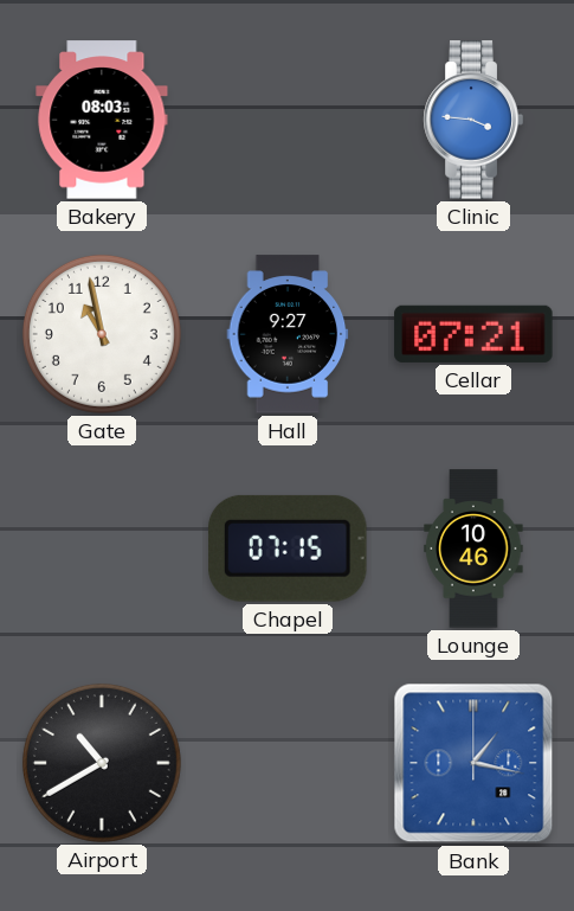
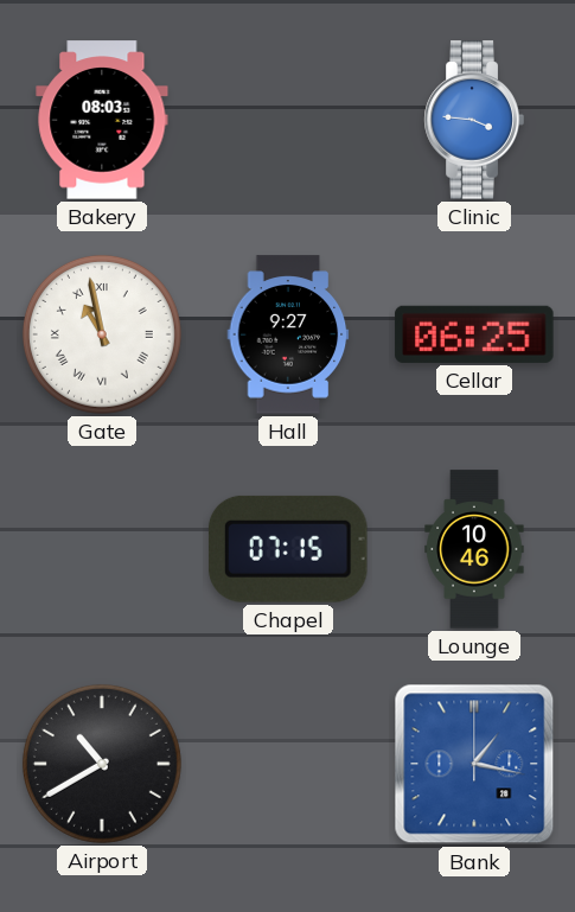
Gate numerals: Arabic -> Roman (102, 334)
Cellar: 07:21 -> 06:25 (474, 334)
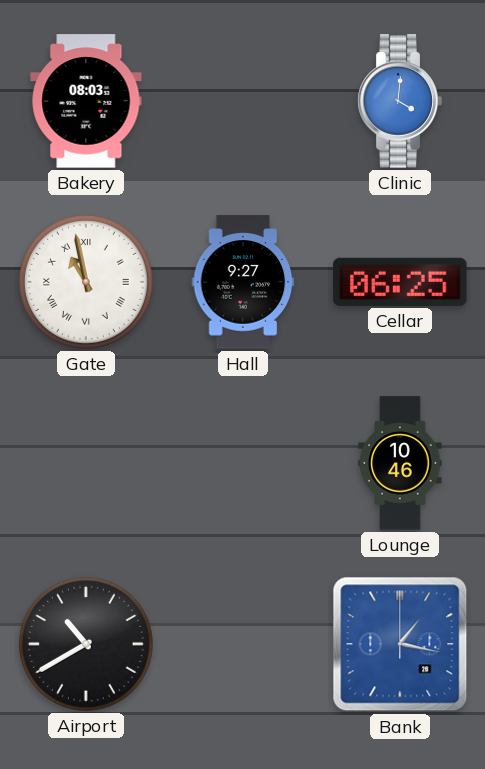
Clinic: 3:46 -> 4:01 (400, 101)
Chapel: 07:15 -> none (289, 549)
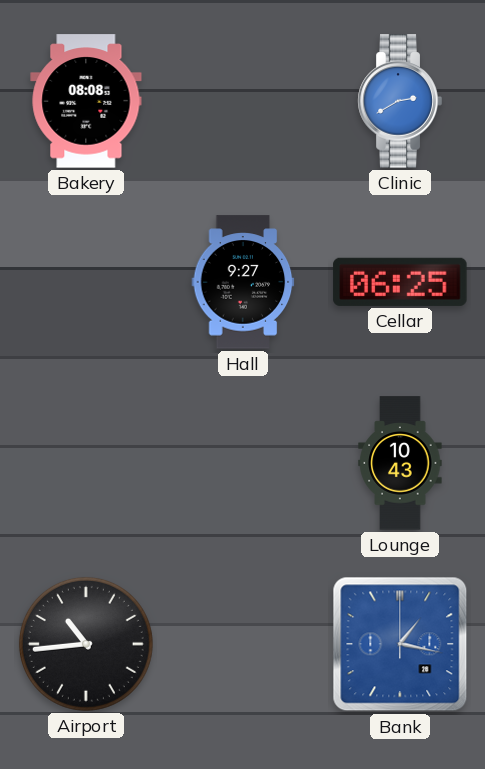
Bakery: 08:03 -> 08:08 (86, 101)
Clinic: 4:01 -> 2:40 (400, 101)
Gate: 10:58 -> none (86, 282)
Lounge: 10:46 -> 10:43 (400, 463)
Airport: 10:40 -> 10:44 (86, 644)
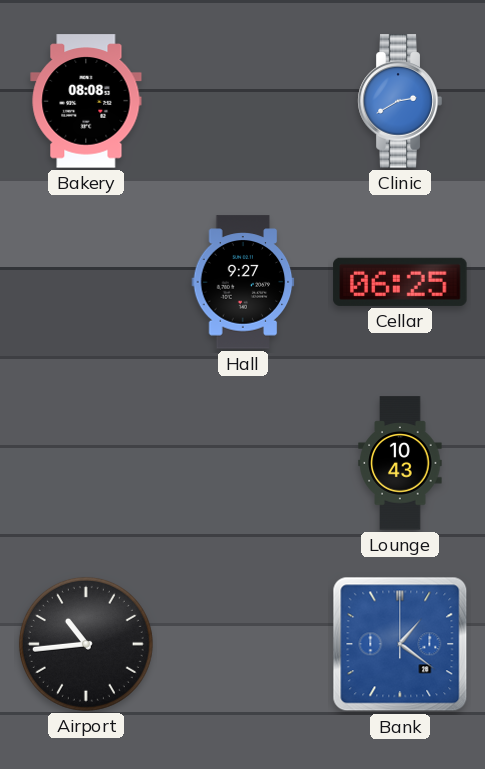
Bank: 1:17 -> 1:21 (400, 644)
